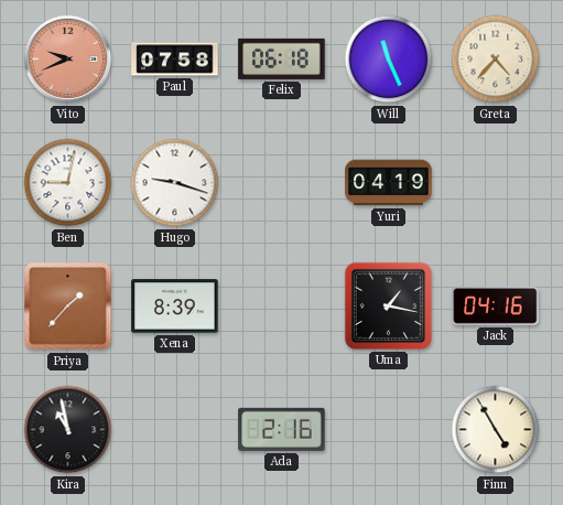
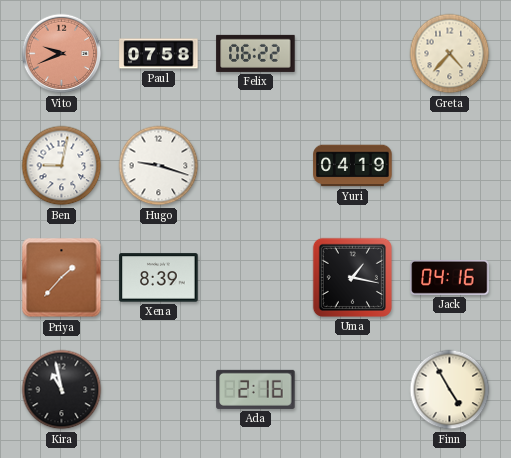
Felix: 06:18 -> 06:22 (256, 53)
Will: 11:26 -> none (389, 60)
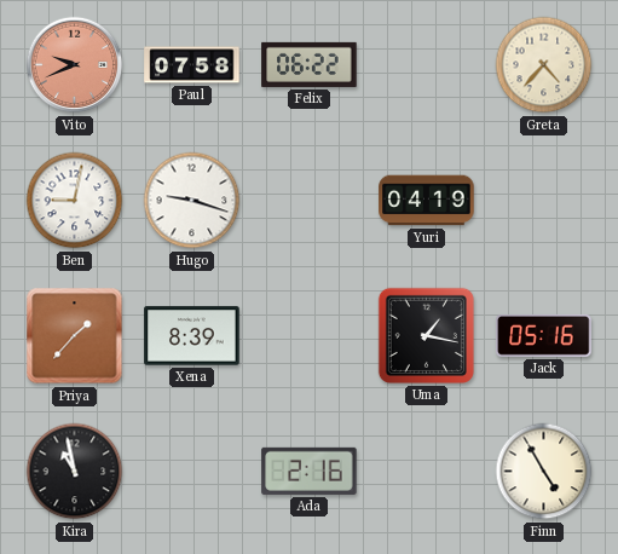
Jack: 04:16 -> 05:16 (544, 335)
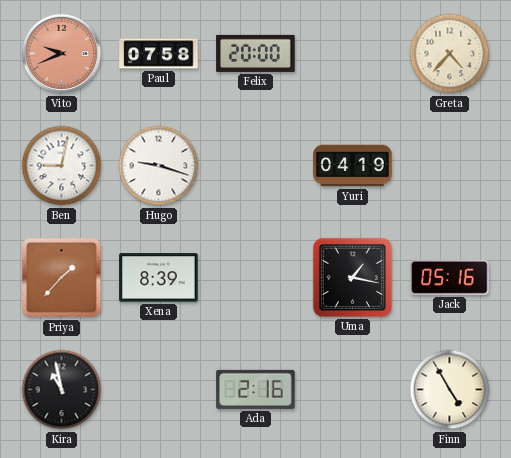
Felix: 06:22 -> 20:00 (256, 53)
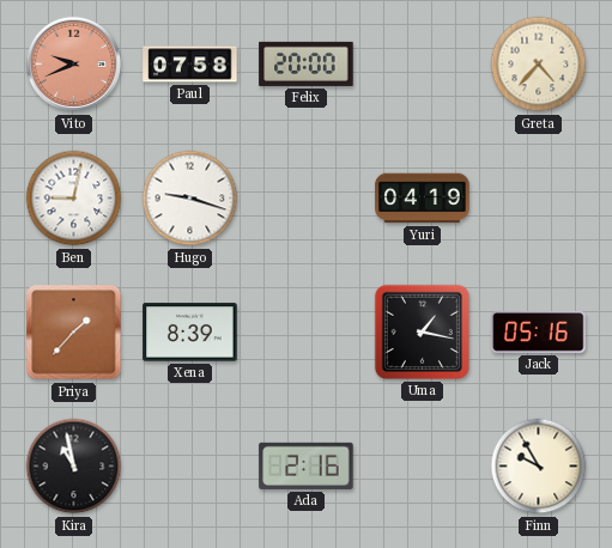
Finn: 4:55 -> 9:55 (539, 467)
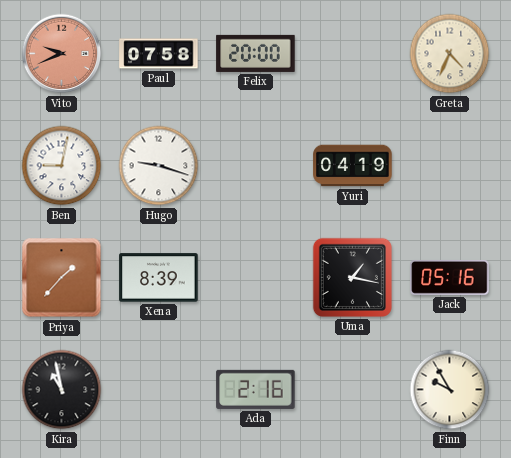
Greta: 4:37 -> 4:34 (450, 54)
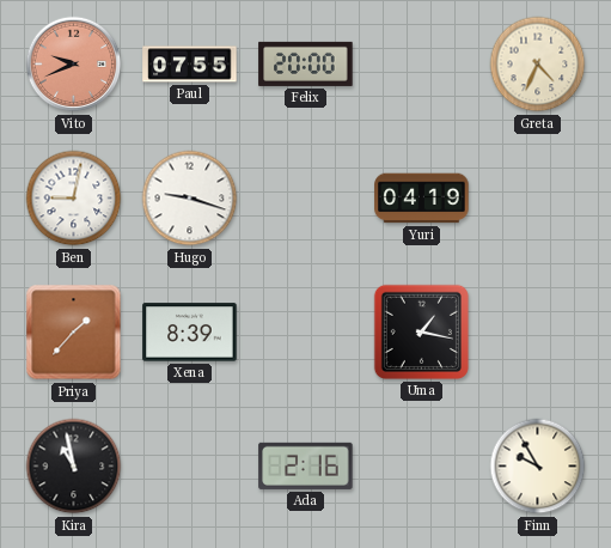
Paul: 07:58 -> 07:55 (190, 65)
Jack: 05:16 -> none (450, 277)
